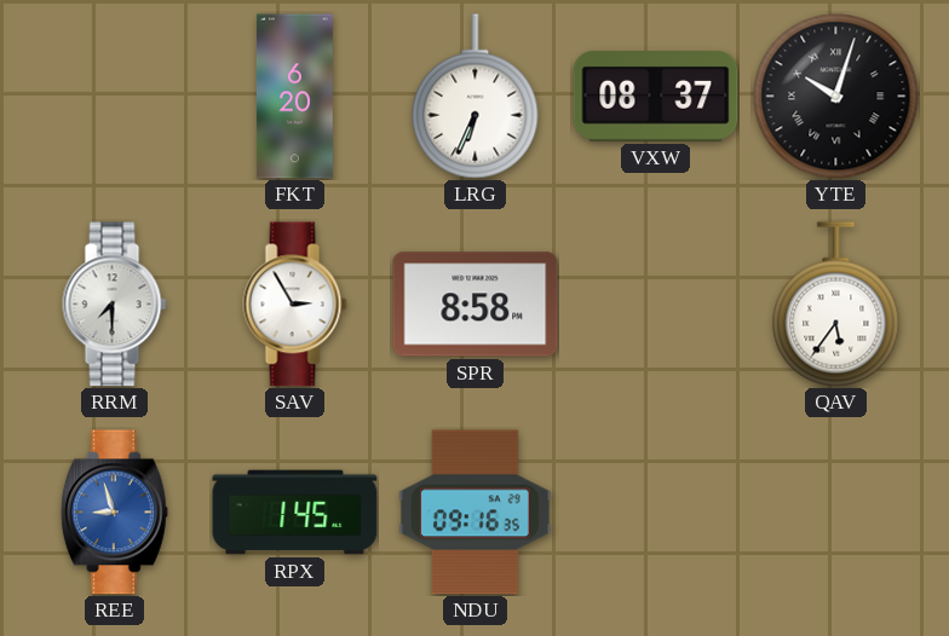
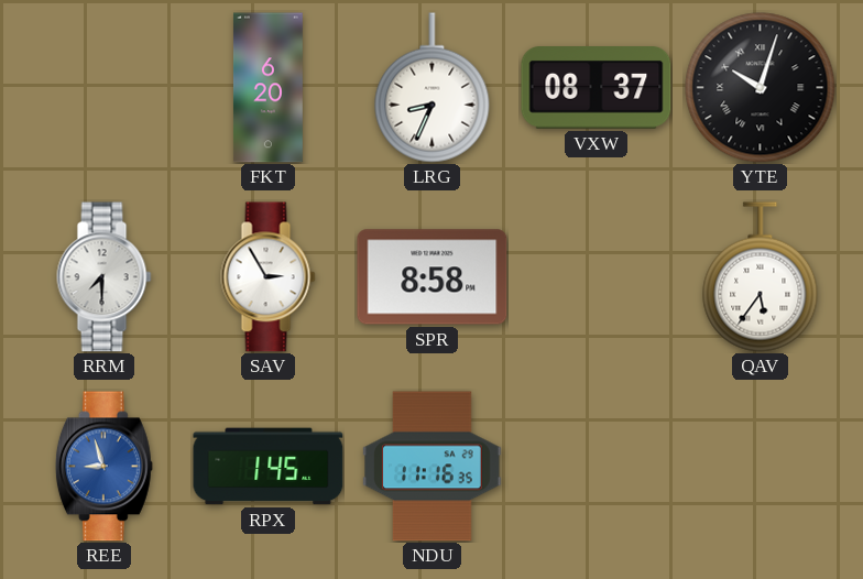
LRG: 6:34 -> 8:34 (433, 88)
NDU: 09:16 -> 11:16 (433, 467)
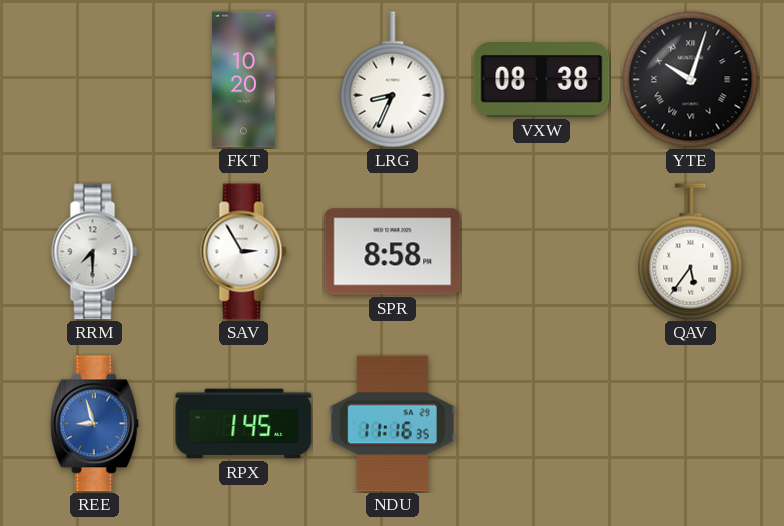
FKT: 6:20 -> 10:20 (243, 80)
VXW: 08:37 -> 08:38 (542, 80)
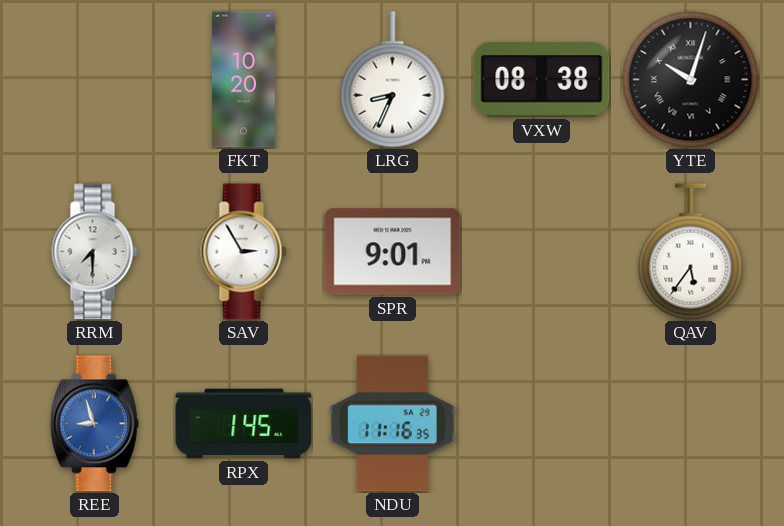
SPR: 8:58 -> 9:01 (393, 252)
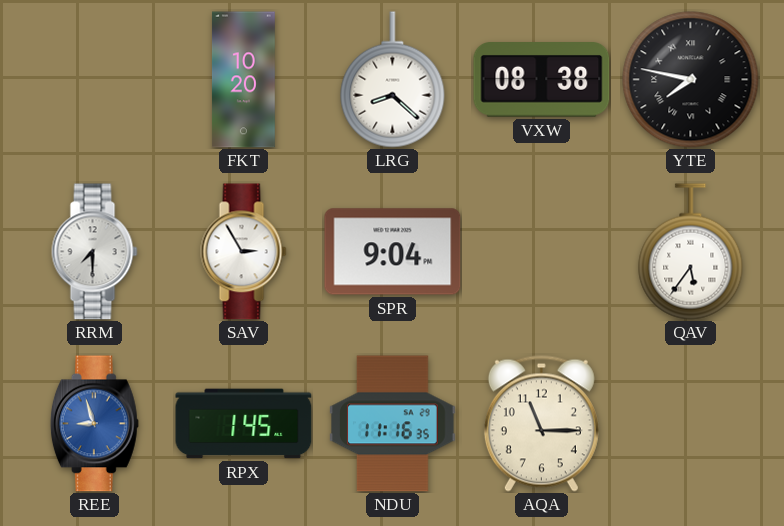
LRG: 8:34 -> 8:22 (393, 80)
YTE: 10:03 -> 7:47 (691, 80)
SPR: 9:01 -> 9:04 (393, 252)
AQA: none -> 11:15 (541, 423)
